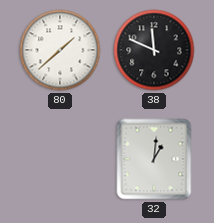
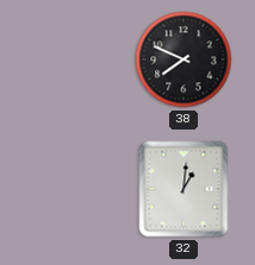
80: 1:38 -> none (60, 50)
38: 11:49 -> 7:49 (184, 59)
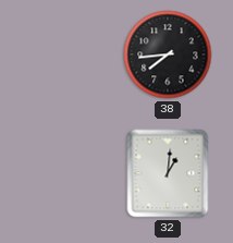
38: 7:49 -> 7:44 (168, 54)
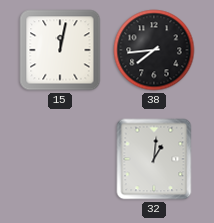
15: none -> 12:02 (60, 50)
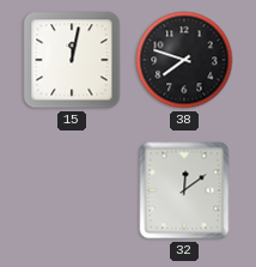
38: 7:44 -> 7:48 (184, 60)
32: 1:01 -> 12:09 (184, 190)
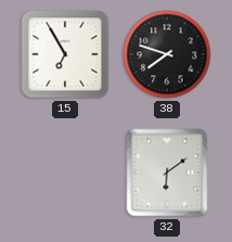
15: 12:02 -> 6:55 (65, 54)
32: 12:09 -> 6:09 (167, 173)
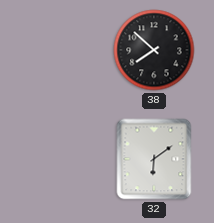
15: 6:55 -> none (65, 54)
38: 7:48 -> 7:52 (154, 50)
